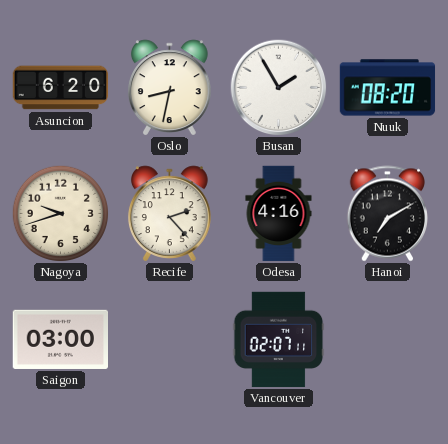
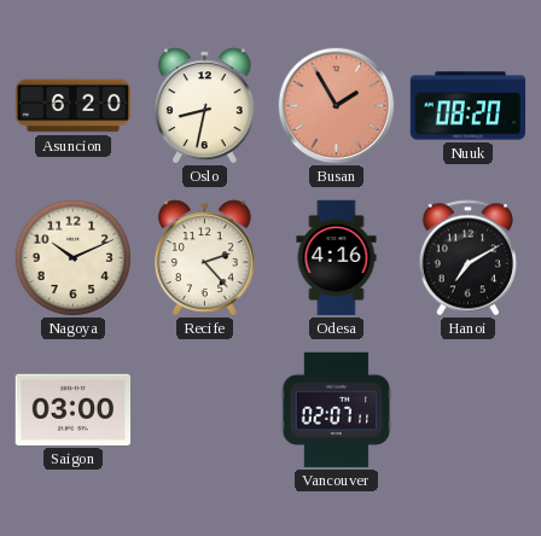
Busan dial: white -> salmon (337, 106)
Nagoya: 9:42 -> 10:11 (72, 257)
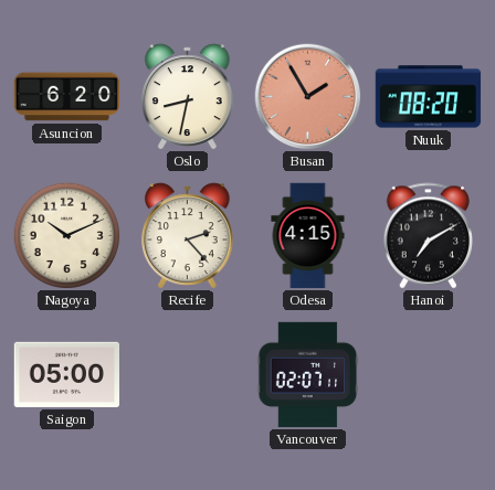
Odesa: 4:16 -> 4:15 (308, 236)
Saigon: 03:00 -> 05:00 (66, 374)
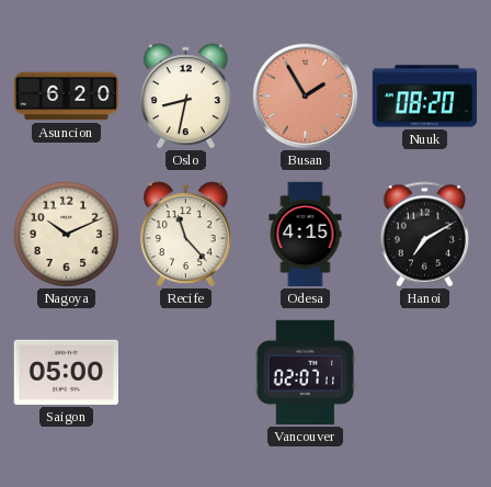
Recife: 2:23 -> 11:23 (185, 234)
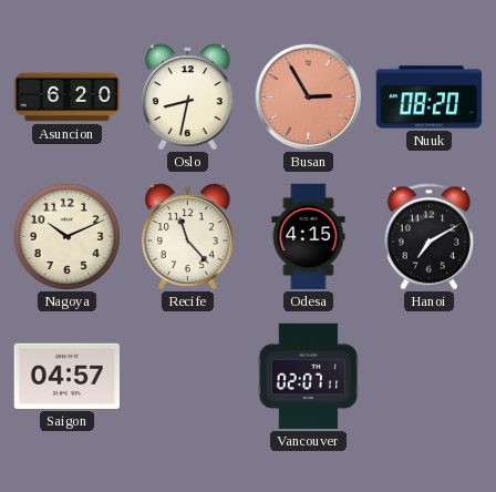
Busan: 1:55 -> 2:55 (309, 98)
Saigon: 05:00 -> 04:57 (66, 376)
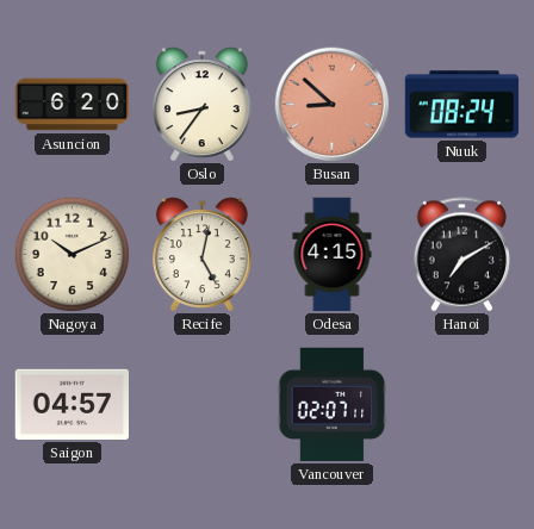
Oslo: 8:32 -> 8:36 (201, 104)
Busan: 2:55 -> 8:52 (333, 105)
Nuuk: 08:20 -> 08:24 (462, 105)
Recife: 11:23 -> 5:02 (201, 254)
